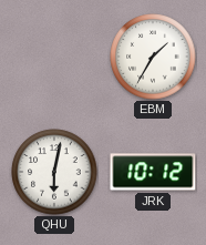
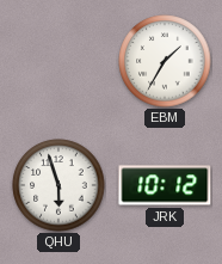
QHU: 6:02 -> 5:57 (58, 185)
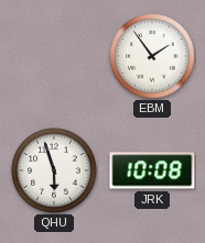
EBM: 1:35 -> 1:54 (152, 56)
JRK: 10:12 -> 10:08 (152, 170)
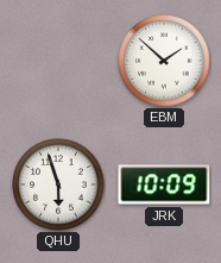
EBM: 1:54 -> 1:52 (164, 61)
JRK: 10:08 -> 10:09 (164, 184)
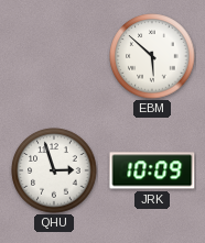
EBM: 1:52 -> 5:52 (152, 56)
QHU: 5:57 -> 2:57 (54, 170)
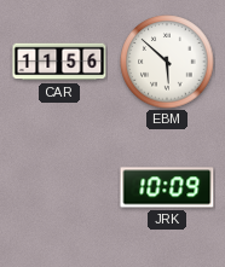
CAR: none -> 11:56 (59, 62)
QHU: 2:57 -> none (54, 170)
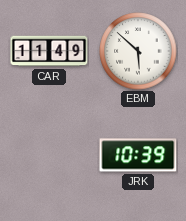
CAR: 11:56 -> 11:49 (49, 51)
JRK: 10:09 -> 10:39 (138, 155)
